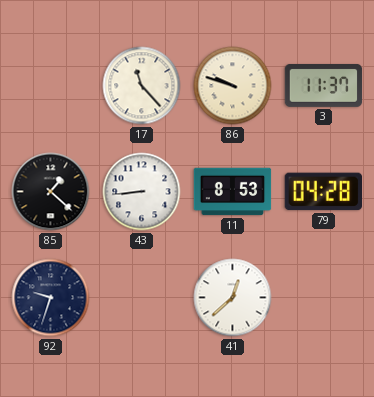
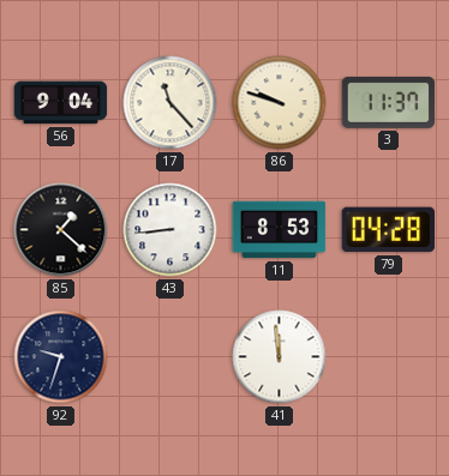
56: none -> 9:04 (61, 103)
41: 12:38 -> 11:59 (280, 357)
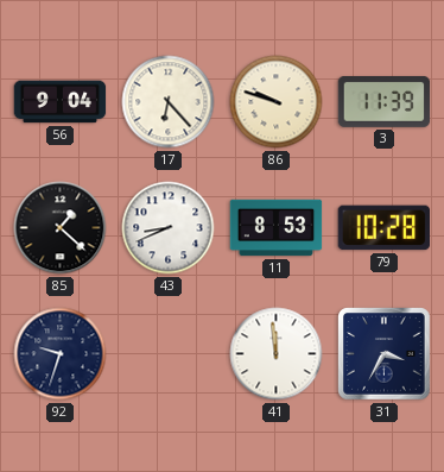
17: 11:23 -> 6:23 (169, 102)
3: 11:37 -> 11:39 (385, 102)
43: 8:44 -> 8:41 (169, 228)
79: 04:28 -> 10:28 (383, 228)
31: none -> 3:35 (385, 354)
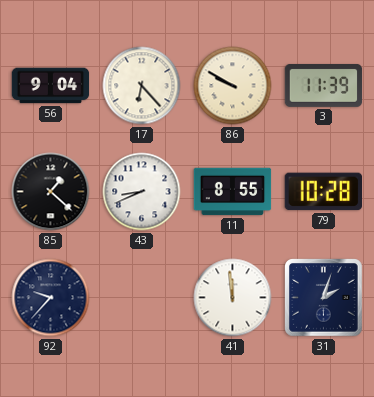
86: 9:48 -> 9:50 (233, 86)
11: 8:53 -> 8:55 (233, 192)
92: 9:33 -> 9:37 (51, 298)
31: 3:35 -> 2:03 (324, 298)
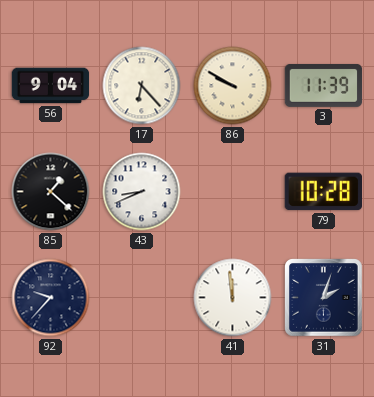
11: 8:55 -> none (233, 192)
